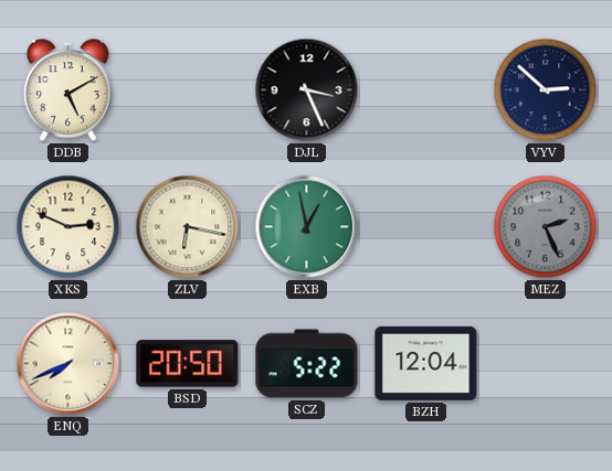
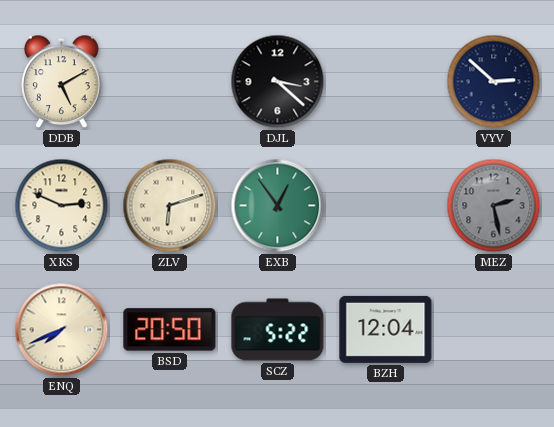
DJL: 3:26 -> 3:22 (278, 82)
ZLV: 6:17 -> 6:12 (170, 206)
EXB: 12:58 -> 12:54 (278, 206)
MEZ: 2:26 -> 2:28 (494, 206)
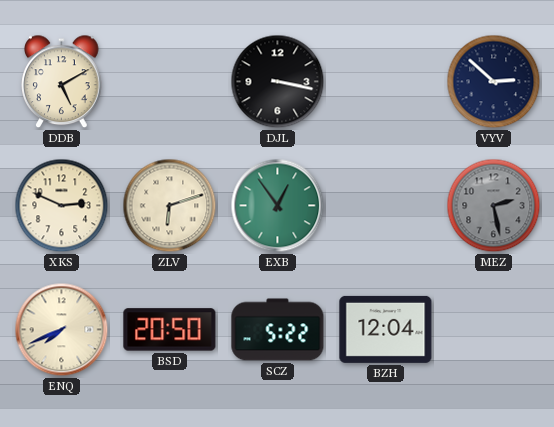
DJL: 3:22 -> 3:17 (278, 82)
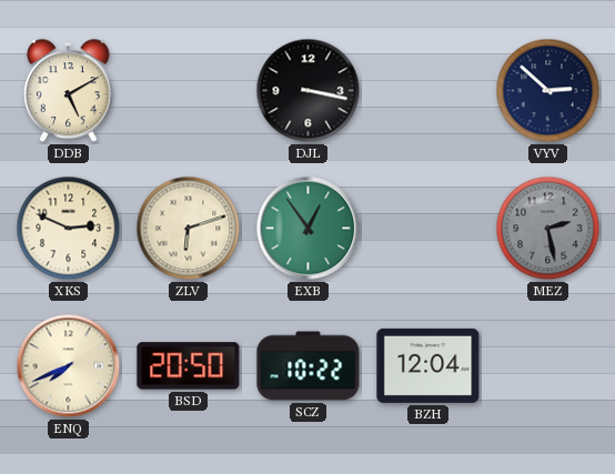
SCZ: 5:22 -> 10:22 (309, 366)
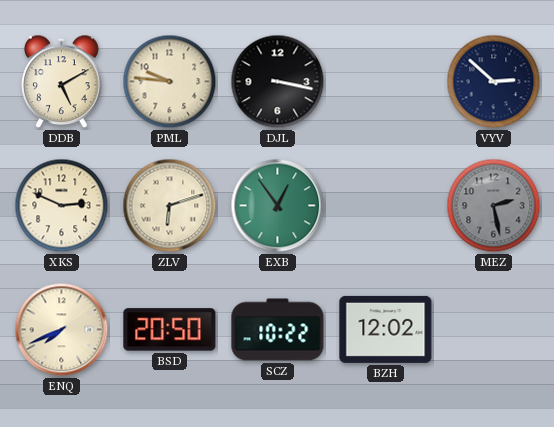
PML: none -> 9:46 (170, 82)
BZH: 12:04 -> 12:02 (386, 329)
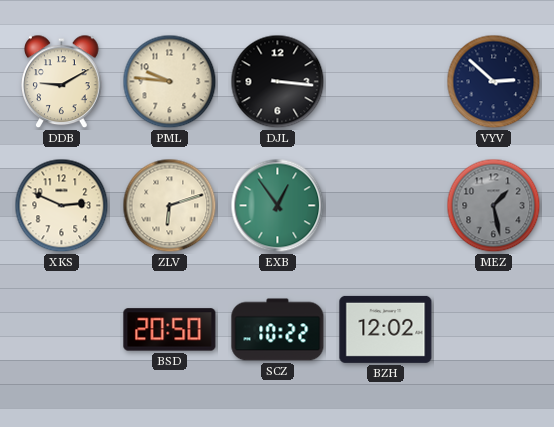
DDB: 5:10 -> 9:10 (62, 82)
DJL: 3:17 -> 3:16 (278, 82)
MEZ: 2:28 -> 1:28 (494, 206)
ENQ: 7:41 -> none (62, 330)
